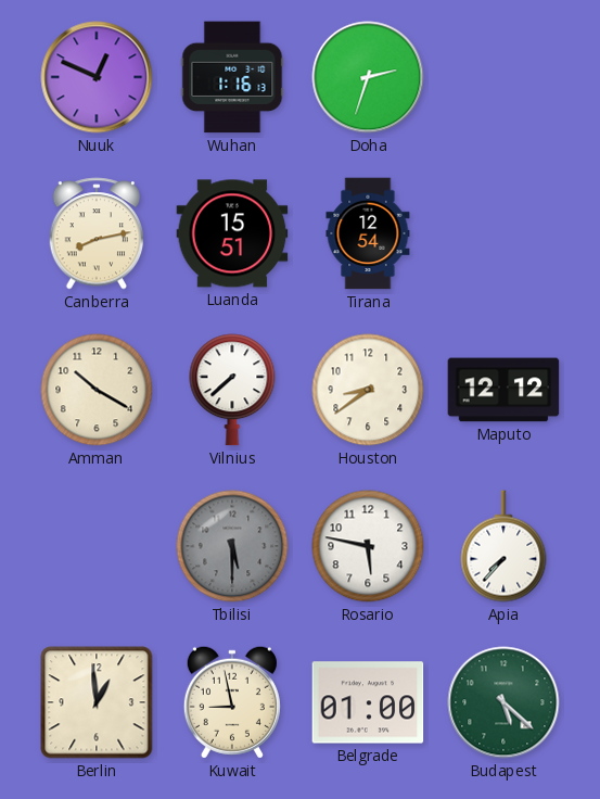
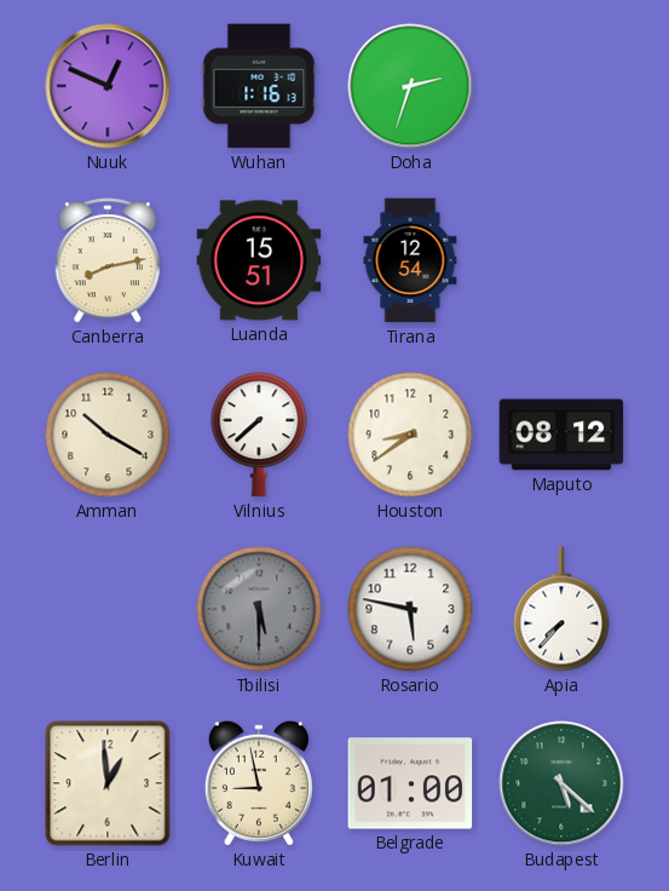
Maputo: 12:12 -> 08:12 (561, 435)
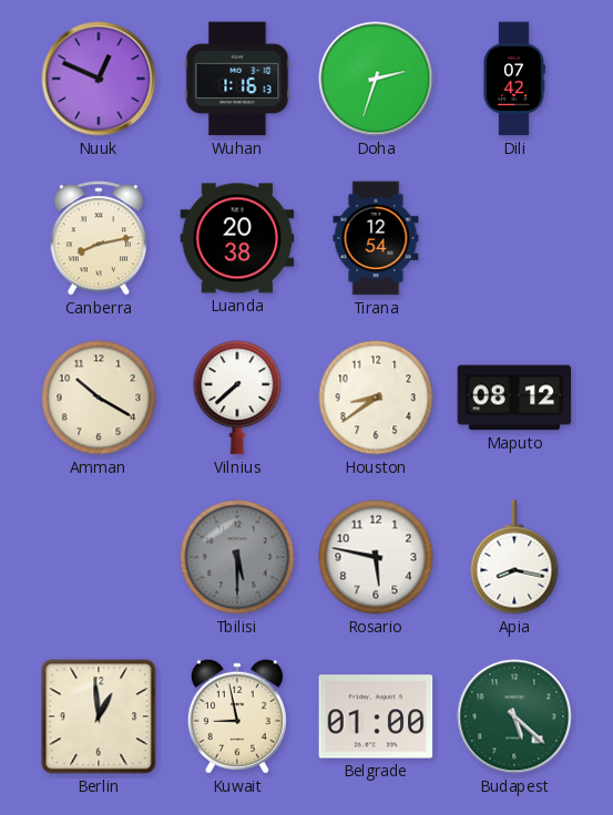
Dili: none -> 07:42 (514, 79)
Luanda: 15:51 -> 20:38 (237, 238)
Apia: 7:37 -> 8:17 (514, 557)
